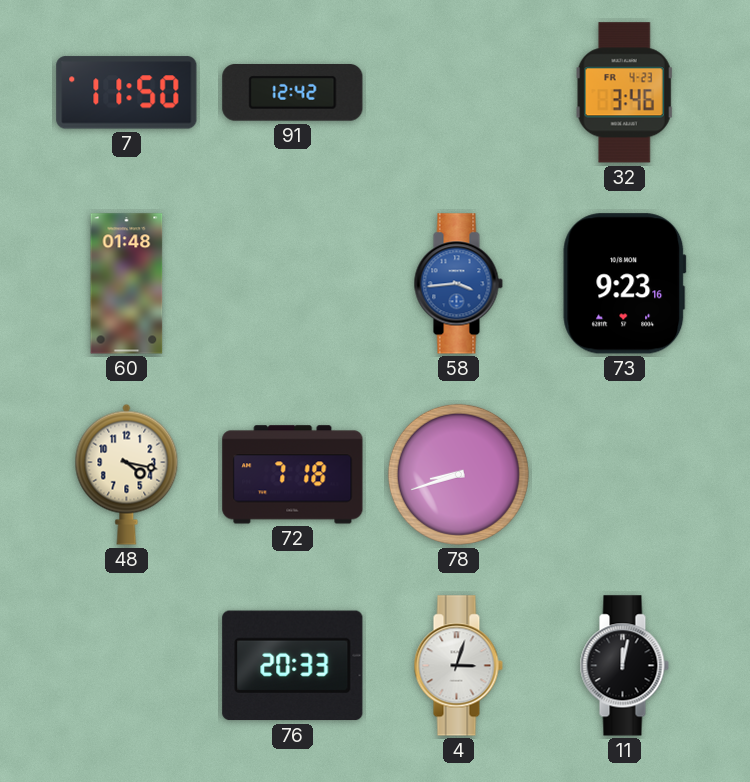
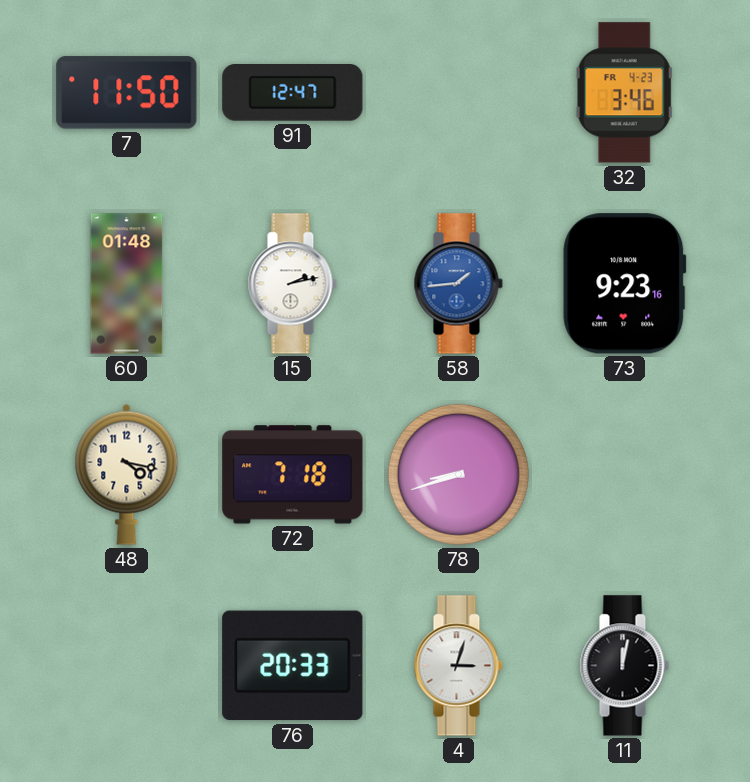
91: 12:42 -> 12:47 (293, 93)
15: none -> 2:13 (292, 284)
58: 3:44 -> 1:44 (458, 284)
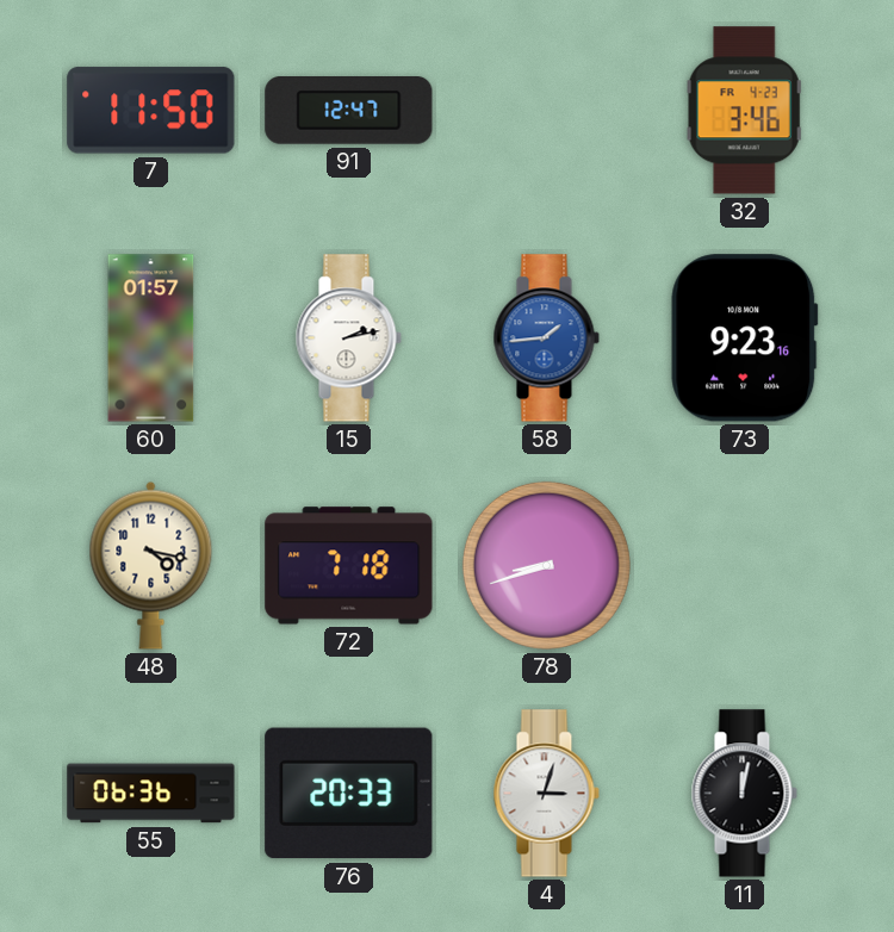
60: 01:48 -> 01:57 (151, 338)
55: none -> 06:36 (151, 794)
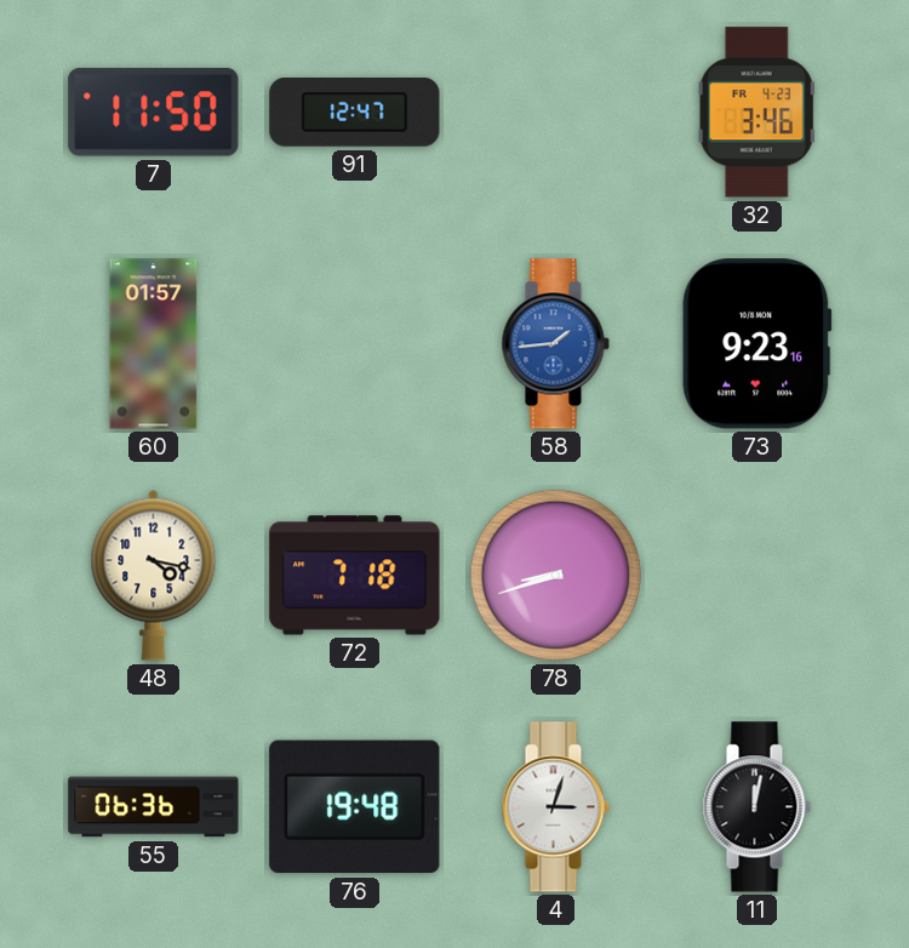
15: 2:13 -> none (348, 338)
76: 20:33 -> 19:48 (355, 807)
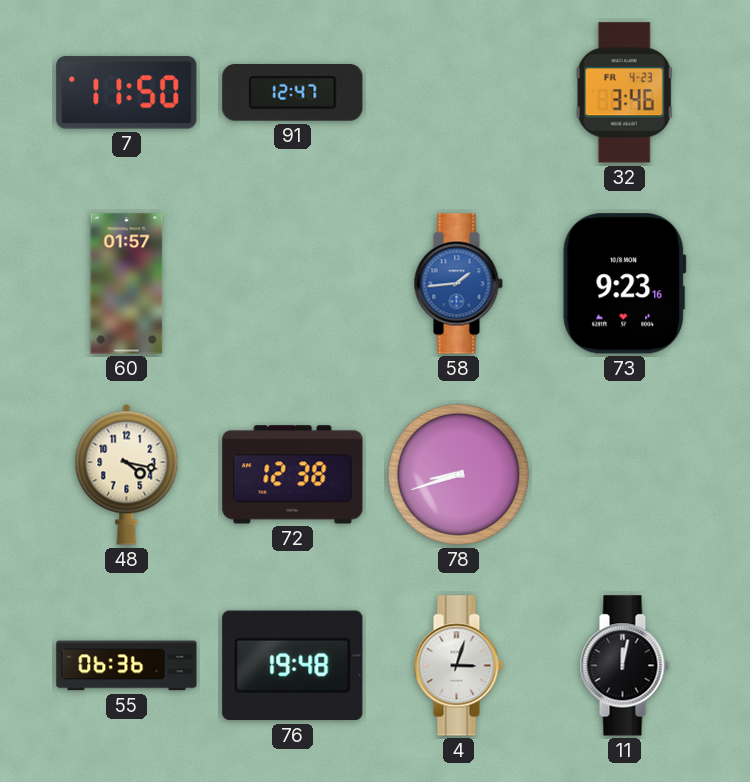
72: 7:18 -> 12:38 (293, 475)
